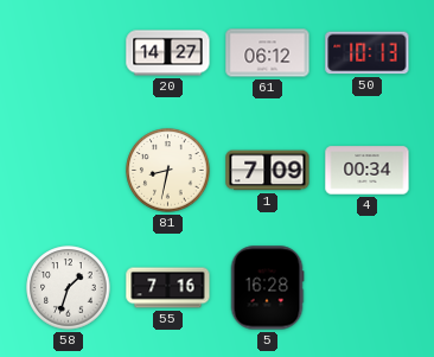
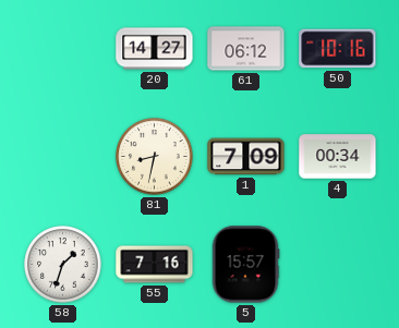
50: 10:13 -> 10:16 (338, 49)
5: 16:28 -> 15:57 (245, 265)
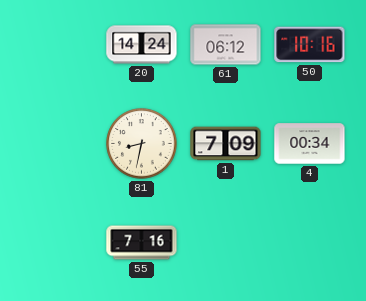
20: 14:27 -> 14:24 (142, 45)
58: 1:33 -> none (63, 265)
5: 15:57 -> none (245, 265)
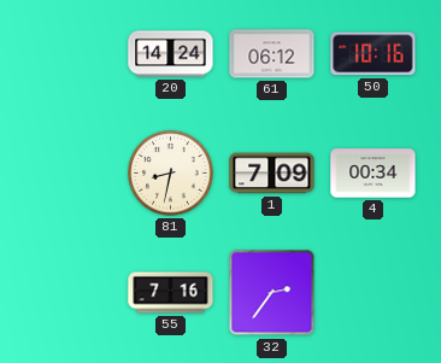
32: none -> 2:36 (272, 293)
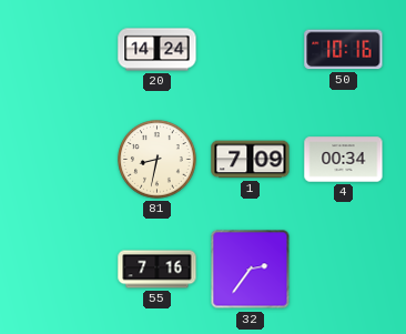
61: 06:12 -> none (272, 54)
